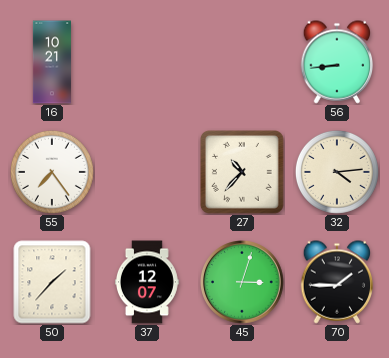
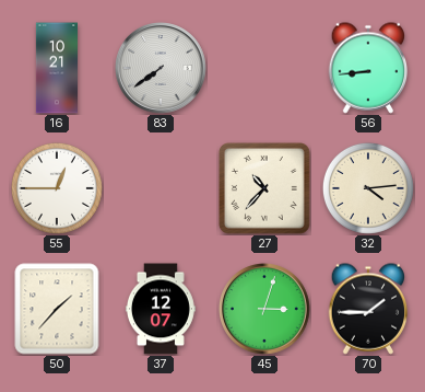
83: none -> 7:39 (162, 69)
55: 7:24 -> 12:45 (57, 188)
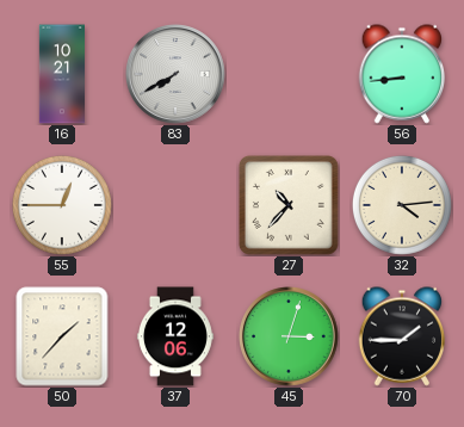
83: 7:39 -> 7:40 (177, 75)
37: 12:07 -> 12:06 (175, 336)
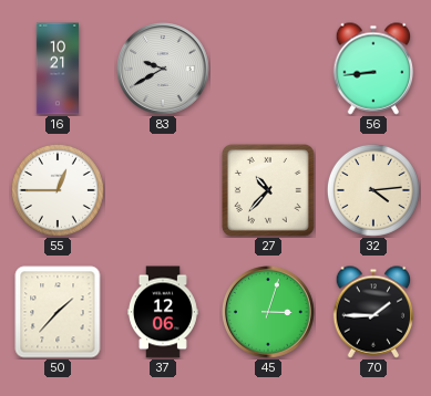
83: 7:40 -> 9:40 (164, 70)
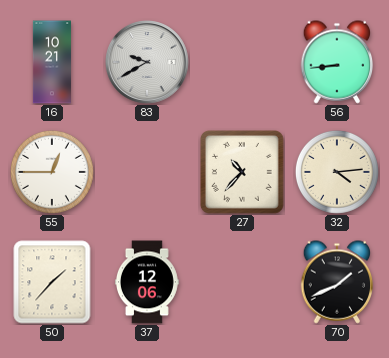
45: 3:03 -> none (269, 313)
70: 1:45 -> 1:41 (337, 282)
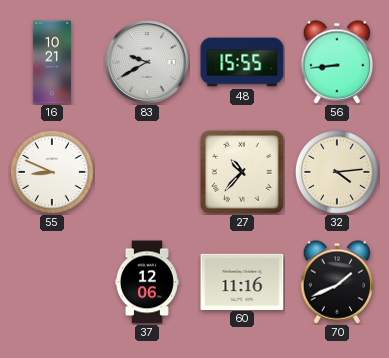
48: none -> 15:55 (242, 62)
55: 12:45 -> 8:49 (52, 172)
50: 1:37 -> none (52, 282)
60: none -> 11:16 (242, 281)
